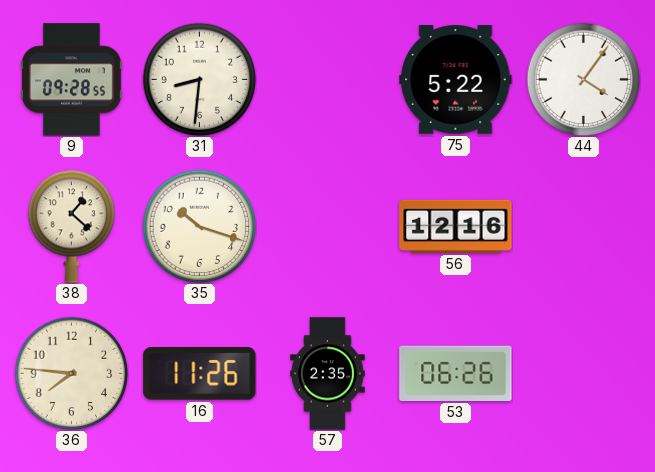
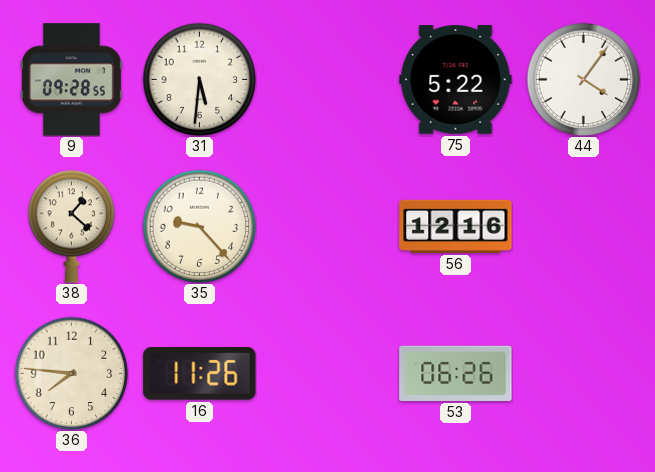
31: 8:31 -> 5:31 (199, 79)
35: 10:18 -> 9:23 (199, 226)
57: 2:35 -> none (328, 374)
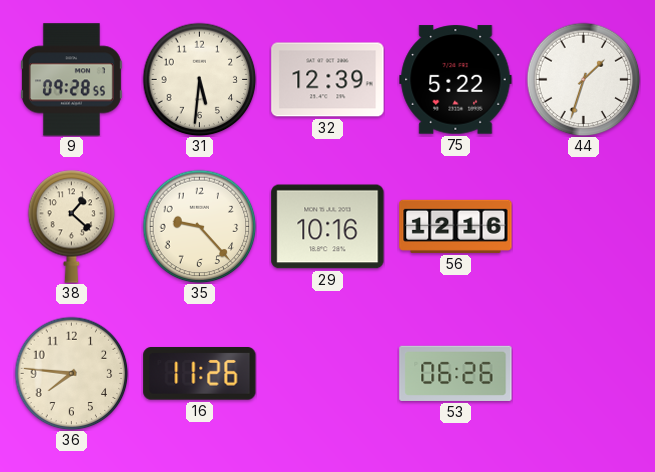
32: none -> 12:39 (328, 80)
44: 4:06 -> 1:33 (583, 79)
29: none -> 10:16 (328, 227)
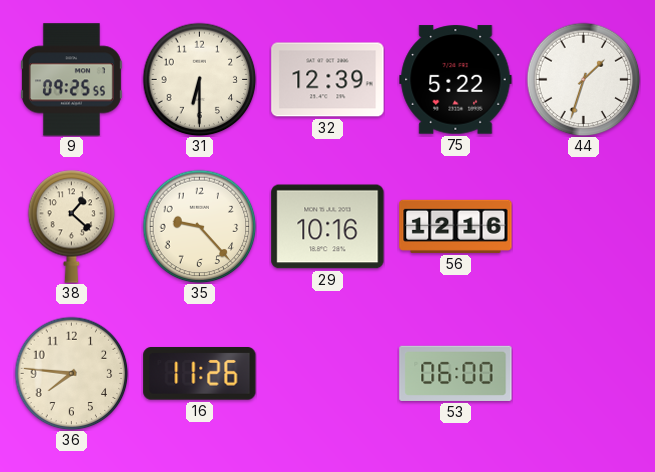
9: 09:28 -> 09:25 (71, 80)
31: 5:31 -> 6:30 (199, 79)
53: 06:26 -> 06:00 (456, 373)
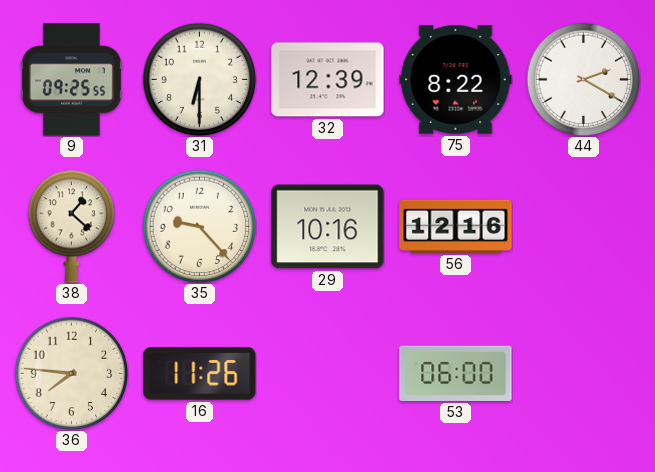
75: 5:22 -> 8:22 (456, 80)
44: 1:33 -> 2:20 (583, 79)
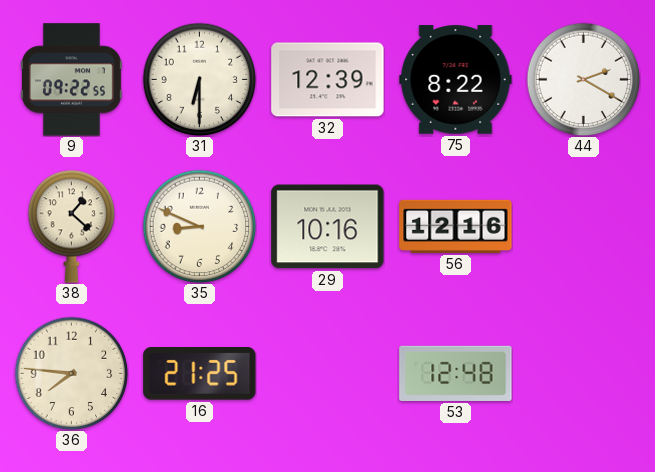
9: 09:25 -> 09:22 (71, 80)
35: 9:23 -> 8:49 (199, 226)
16: 11:26 -> 21:25 (200, 374)
53: 06:00 -> 12:48 (456, 373)
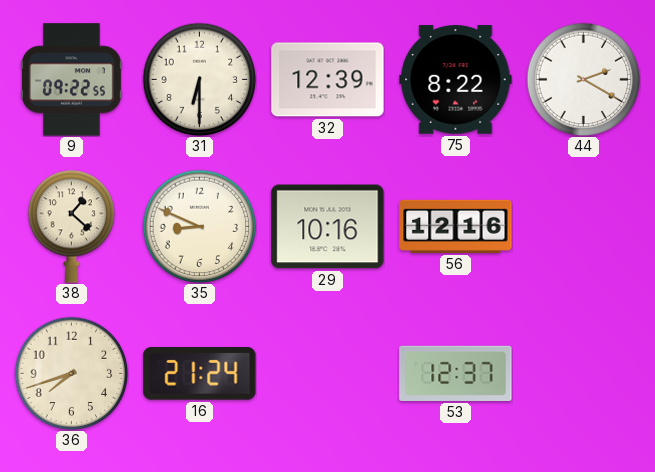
36: 7:46 -> 7:42 (71, 373)
16: 21:25 -> 21:24 (200, 374)
53: 12:48 -> 12:37 (456, 373)
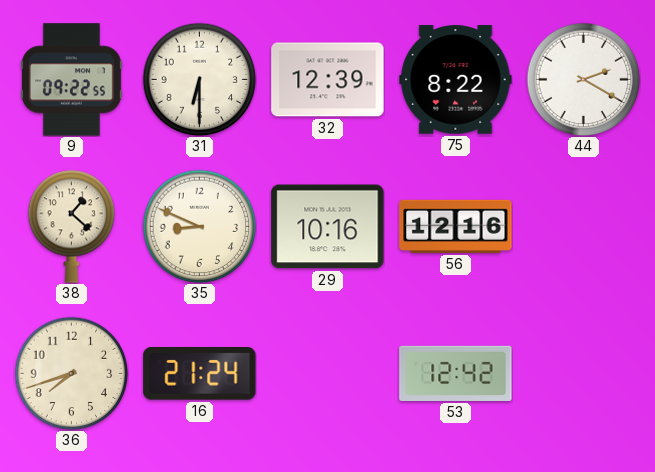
53: 12:37 -> 12:42 (456, 373)
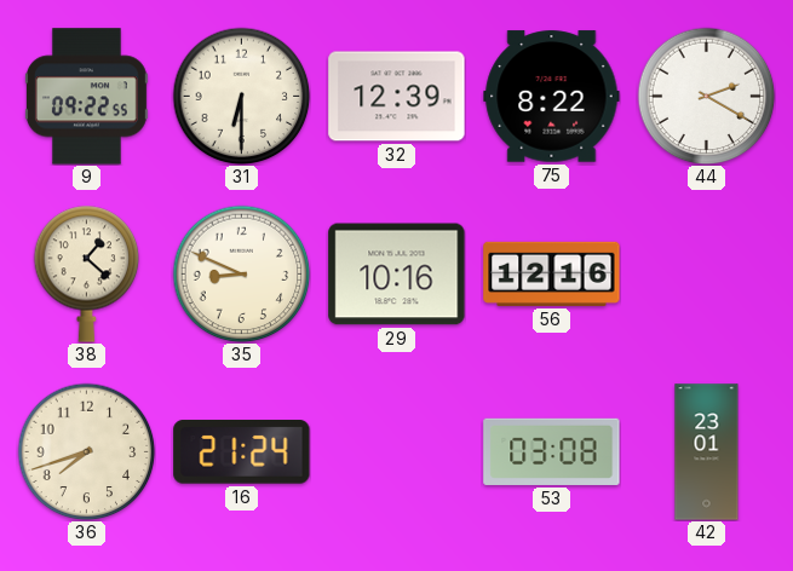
53: 12:42 -> 03:08 (552, 451)
42: none -> 23:01 (707, 452)
